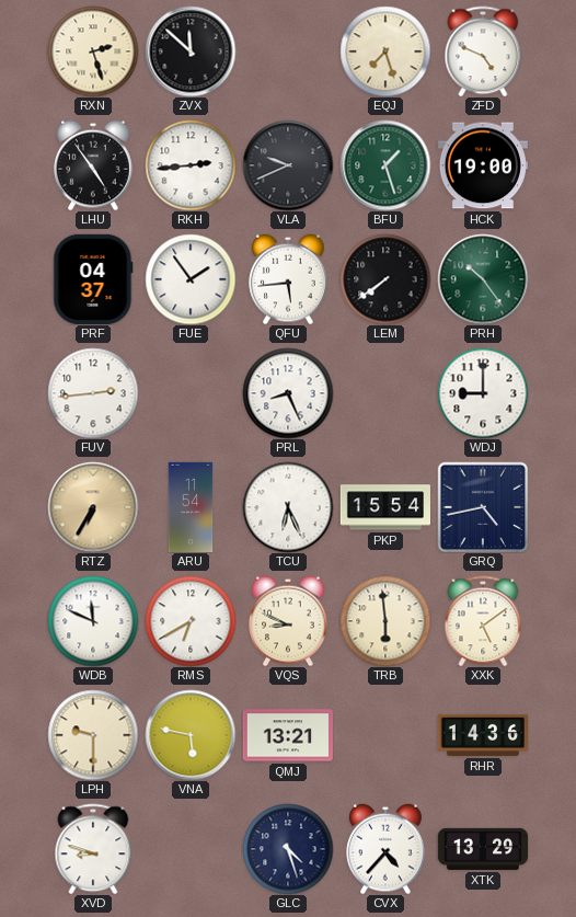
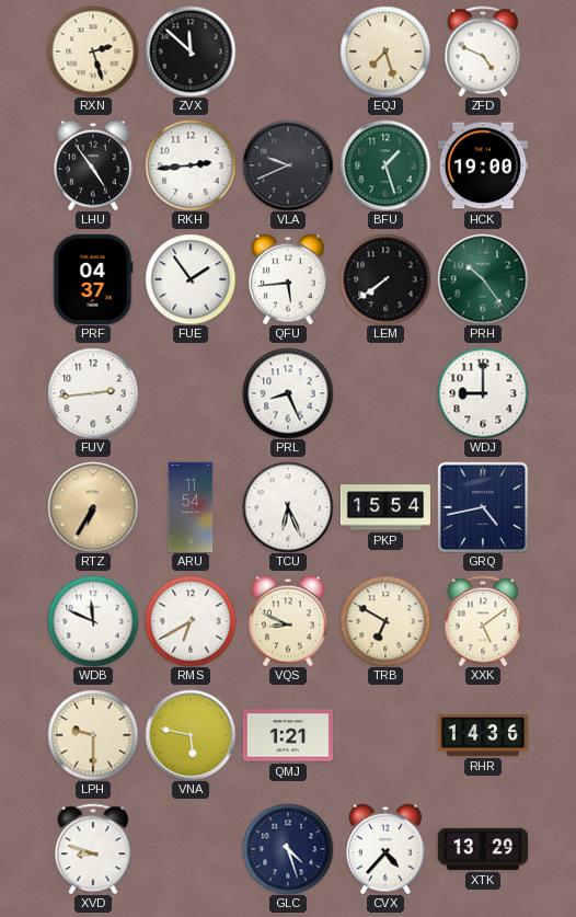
TRB: 5:59 -> 6:50 (385, 621)
QMJ: 13:21 -> 1:21 (288, 735)
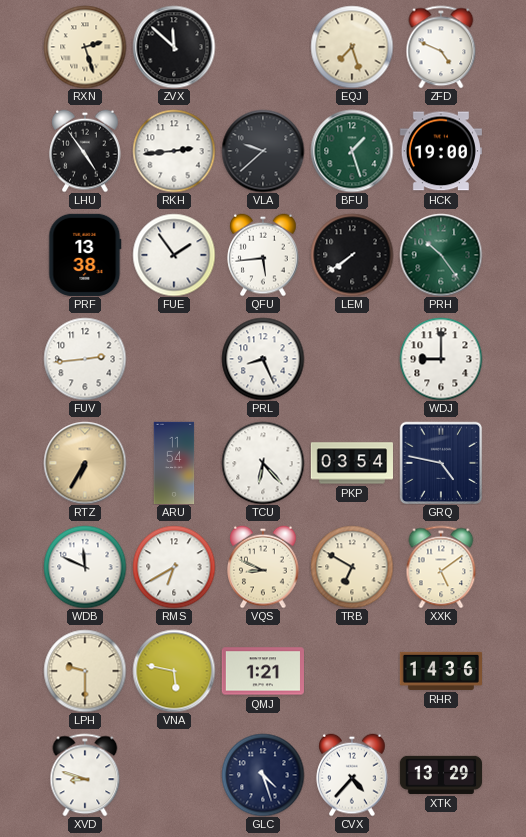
VLA: 9:41 -> 9:38 (263, 151)
PRF: 04:37 -> 13:38 (85, 255)
TCU: 6:26 -> 6:23 (263, 463)
PKP: 15:54 -> 03:54 (351, 463)
GRQ: 4:43 -> 4:47 (441, 463)
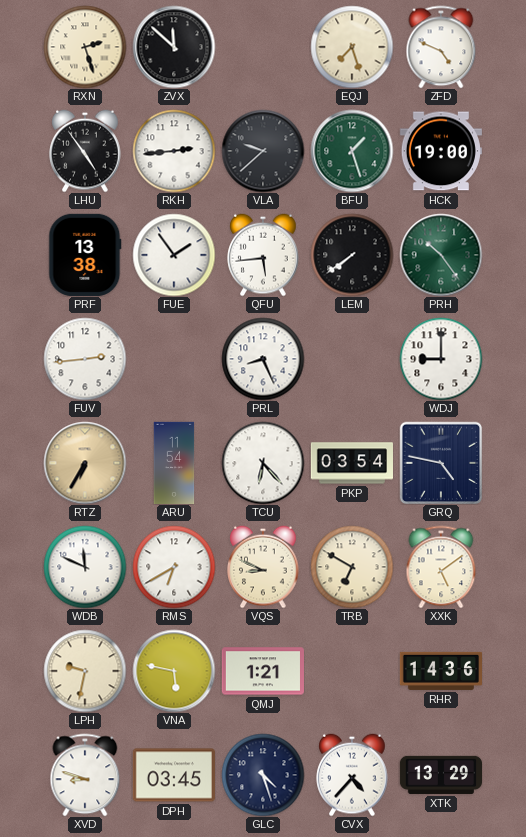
LPH: 9:30 -> 9:32 (85, 671)
DPH: none -> 03:45 (174, 775)
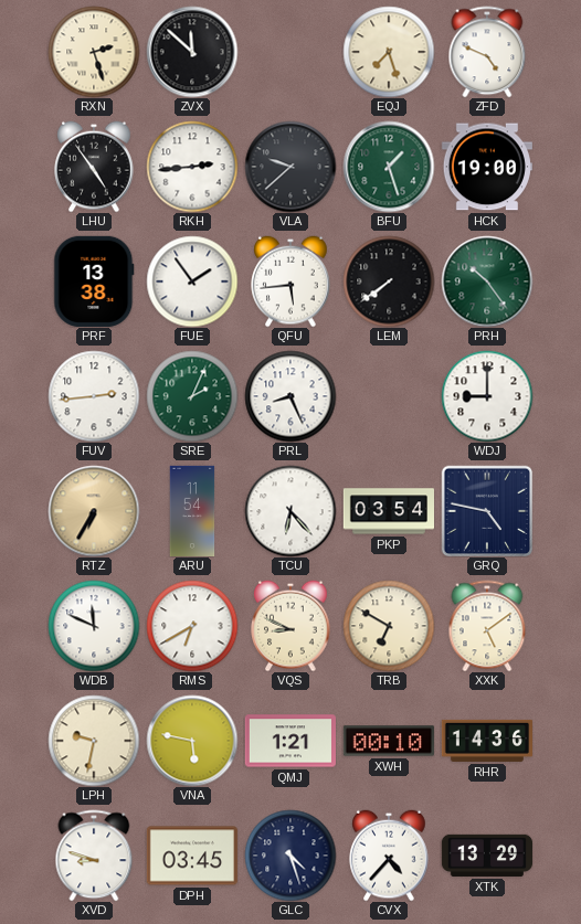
SRE: none -> 2:04 (192, 396)
XWH: none -> 00:10 (389, 741)
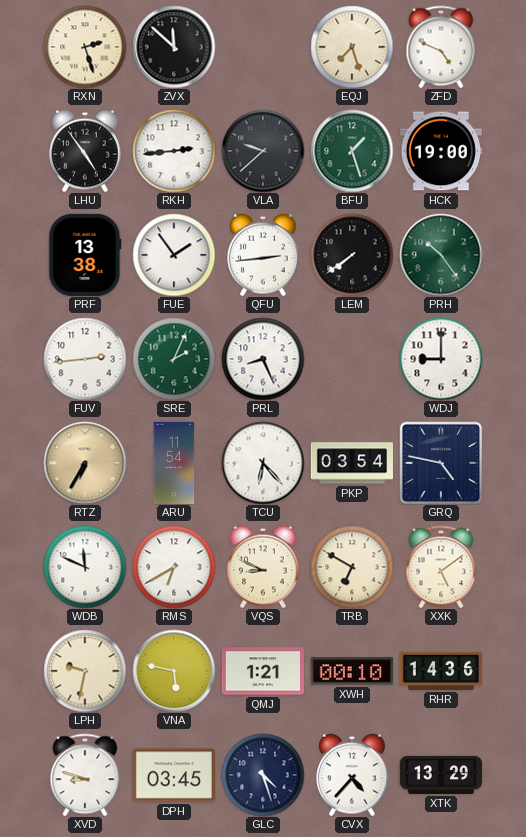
QFU: 5:44 -> 2:44 (263, 255)
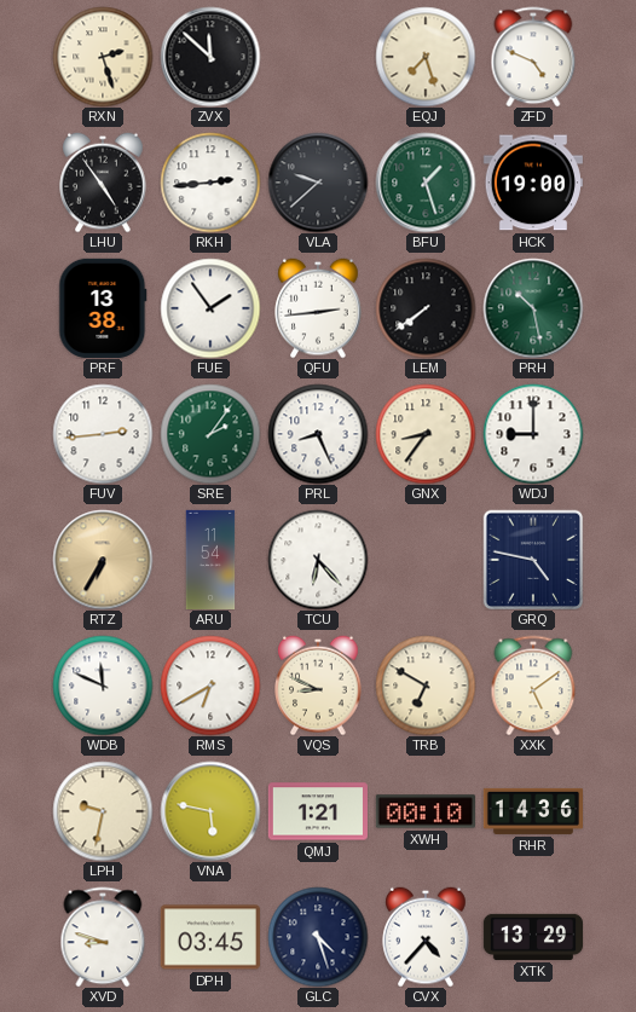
PRH: 10:24 -> 10:28 (533, 308)
SRE: 2:04 -> 2:06 (210, 434)
GNX: none -> 8:36 (426, 434)
PKP: 03:54 -> none (351, 463)
